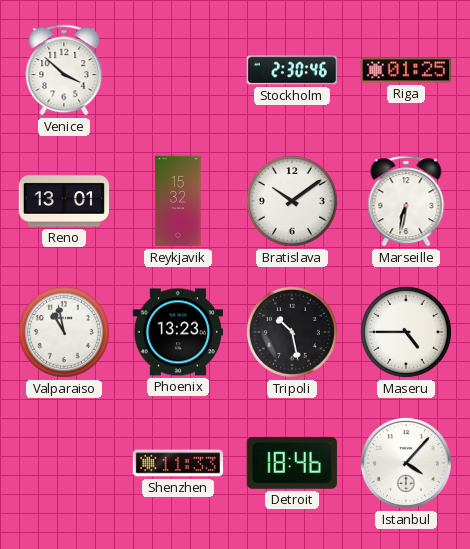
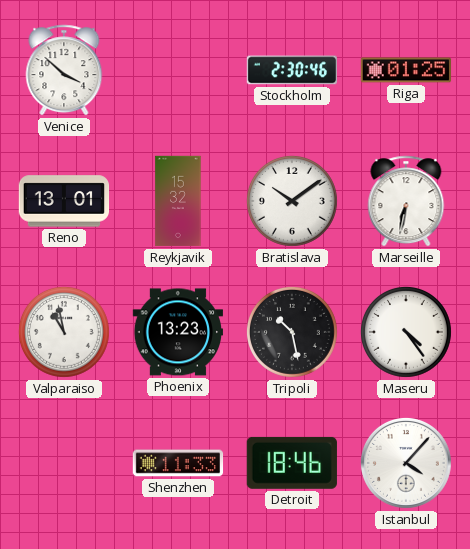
Maseru: 4:45 -> 4:24 (406, 332)
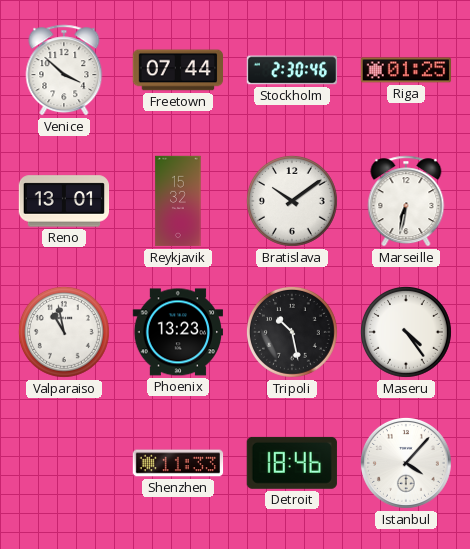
Freetown: none -> 07:44 (178, 70)
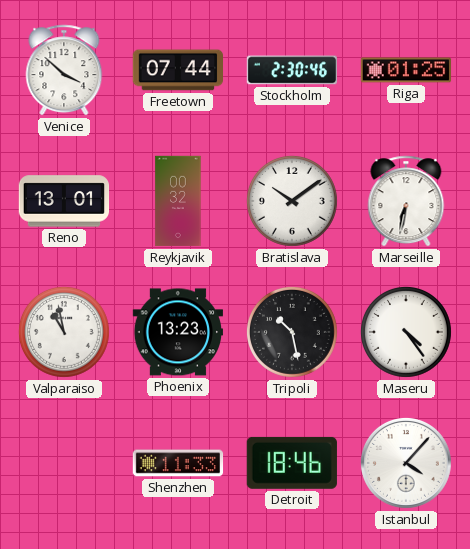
Reykjavik: 15:32 -> 00:32 (178, 201)
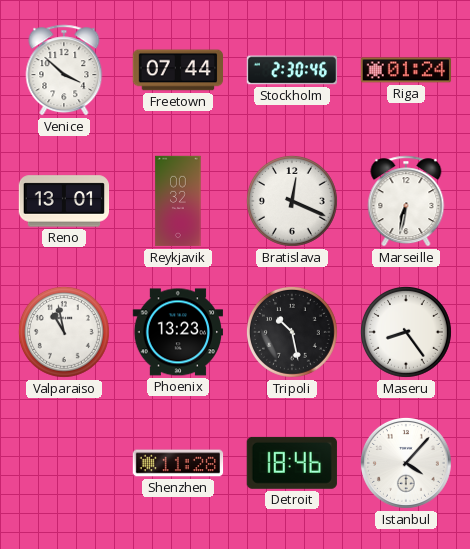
Riga: 01:25 -> 01:24 (406, 70)
Bratislava: 10:09 -> 12:19 (292, 201)
Maseru: 4:24 -> 8:24 (406, 332)
Shenzhen: 11:33 -> 11:28 (178, 463)
